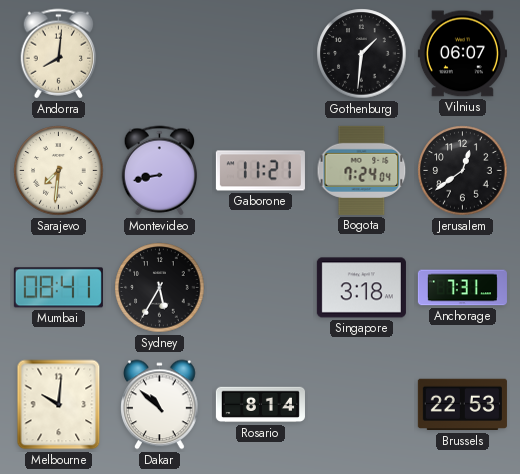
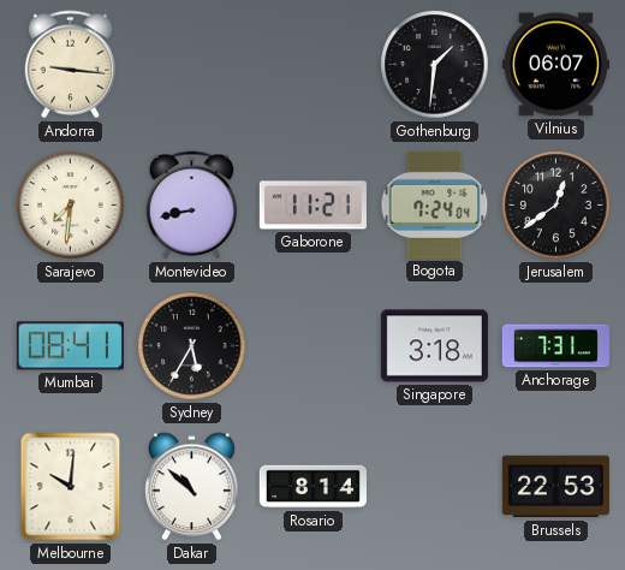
Andorra: 8:01 -> 9:16 (71, 65)
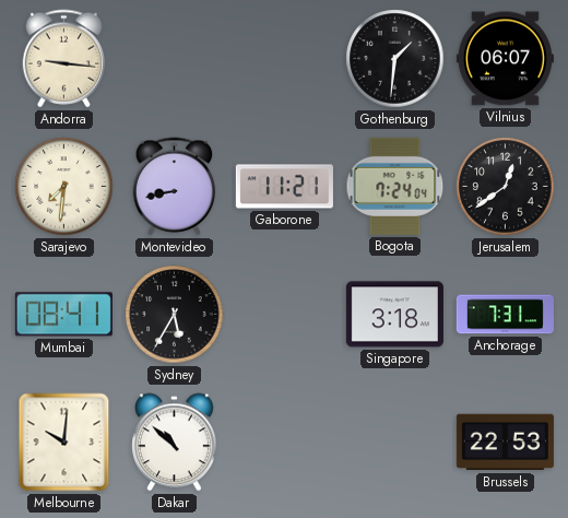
Rosario: 8:14 -> none (312, 487)
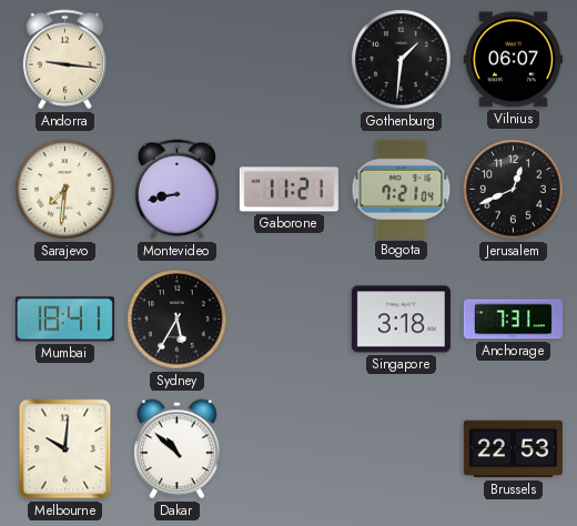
Bogota: 7:24 -> 7:21 (402, 189)
Jerusalem: 12:39 -> 12:41 (514, 190)
Mumbai: 08:41 -> 18:41 (64, 320)
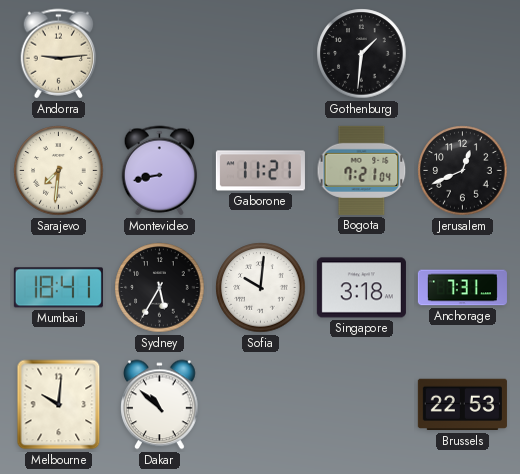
Andorra: 9:16 -> 9:14 (59, 54)
Vilnius: 06:07 -> none (513, 60)
Sofia: none -> 10:01 (261, 288)
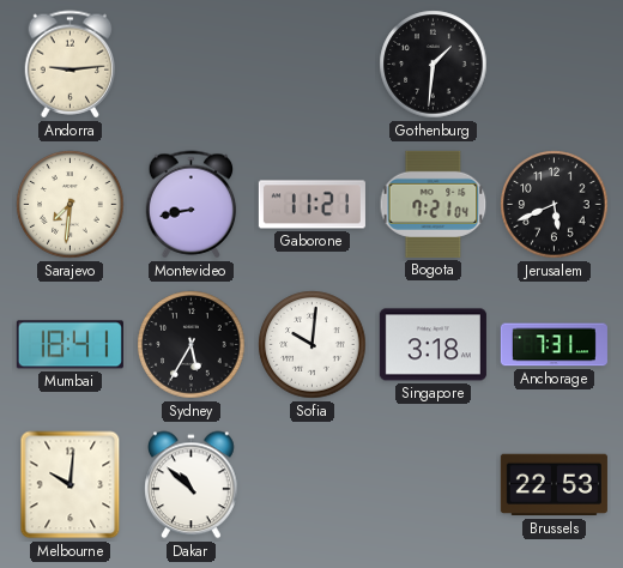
Jerusalem: 12:41 -> 5:41 (555, 205)
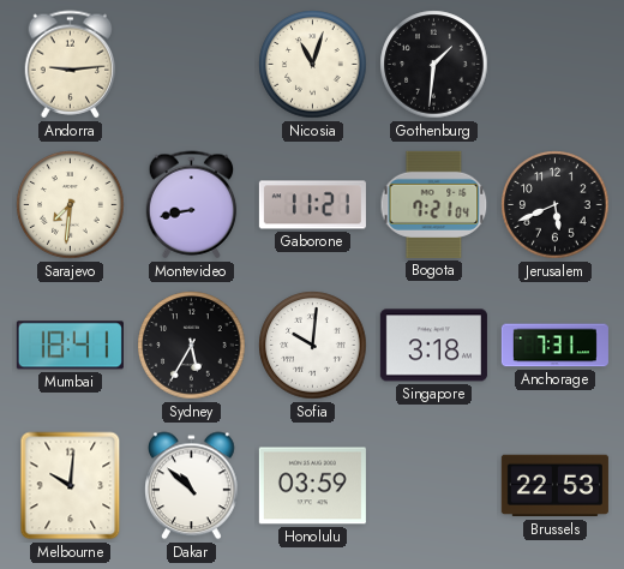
Nicosia: none -> 11:03 (313, 65)
Honolulu: none -> 03:59 (312, 486)
